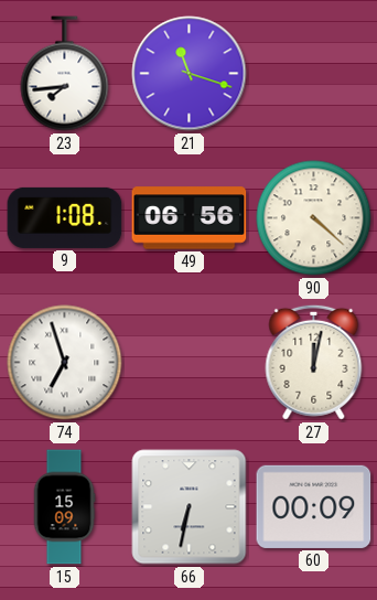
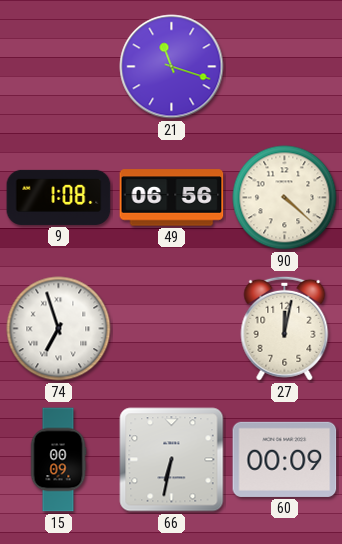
23: 7:44 -> none (65, 74)
15: 15:09 -> 00:09 (58, 460)
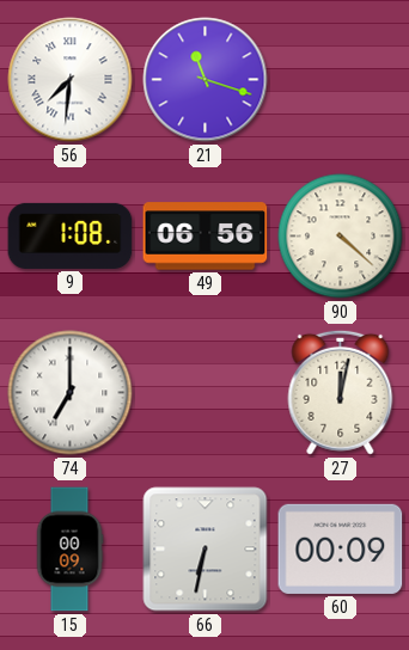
56: none -> 7:31 (71, 80)
74: 6:57 -> 7:00 (71, 393)
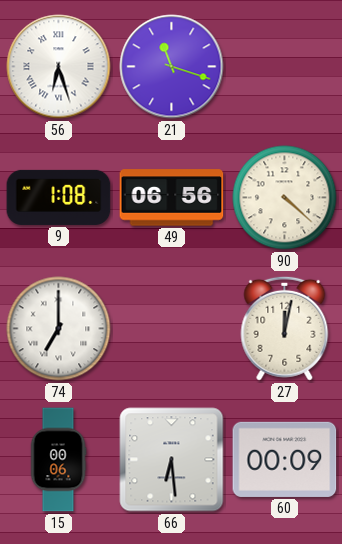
56: 7:31 -> 6:27 (59, 67)
15: 00:09 -> 00:06 (58, 460)
66: 6:32 -> 6:29 (172, 460)
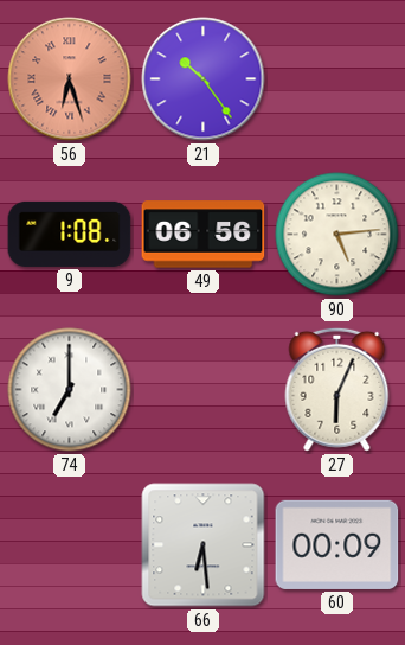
56 dial: white -> salmon (70, 79)
21: 11:18 -> 10:24 (204, 79)
90: 4:22 -> 5:14 (337, 235)
27: 12:02 -> 6:04 (337, 389)
15: 00:06 -> none (58, 460)
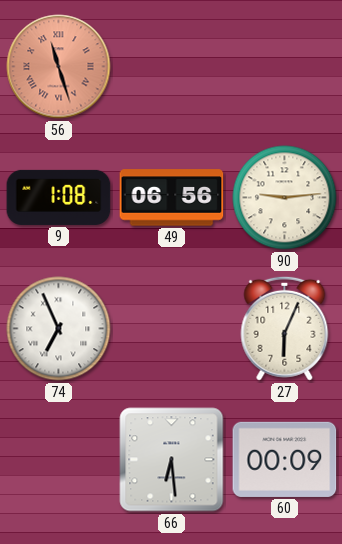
56: 6:27 -> 11:27 (59, 67)
21: 10:24 -> none (204, 79)
90: 5:14 -> 9:14 (285, 198)
74: 7:00 -> 6:56 (59, 329)
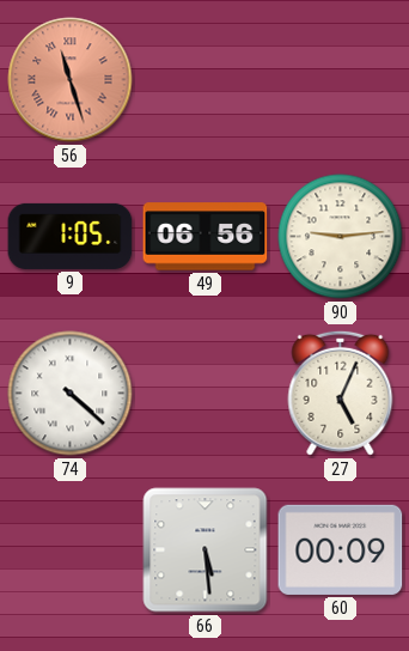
9: 1:08 -> 1:05 (71, 236)
74: 6:56 -> 4:22 (71, 394)
27: 6:04 -> 5:04 (341, 393)
66: 6:29 -> 5:29 (206, 550)
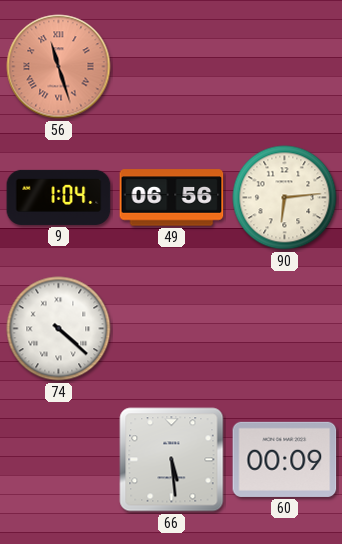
9: 1:05 -> 1:04 (59, 197)
90: 9:14 -> 6:14 (285, 198)
27: 5:04 -> none (341, 393)
